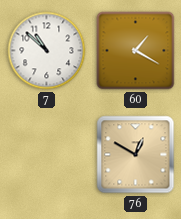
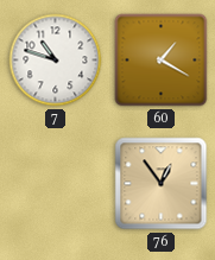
7: 10:52 -> 10:48 (56, 61)
76: 12:50 -> 12:54 (162, 184)
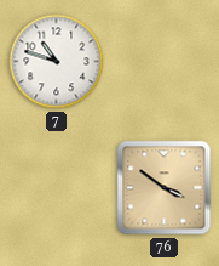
60: 1:20 -> none (162, 61)
76: 12:54 -> 3:51 (165, 188)
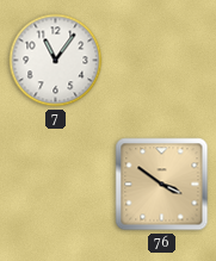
7: 10:48 -> 11:06 (56, 61)
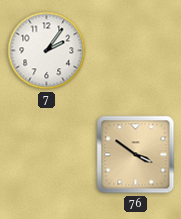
7: 11:06 -> 2:06 (47, 51)
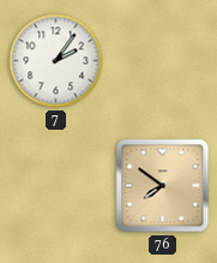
76: 3:51 -> 7:51 (163, 186)
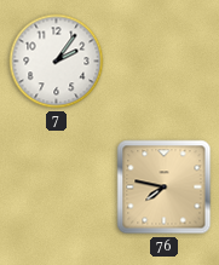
76: 7:51 -> 7:47 (165, 188)
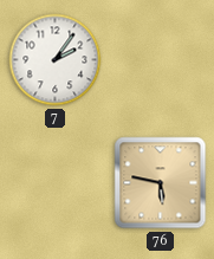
76: 7:47 -> 5:47 (161, 183)
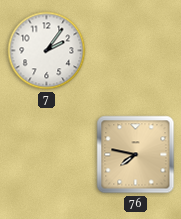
76: 5:47 -> 7:47 (136, 155)
